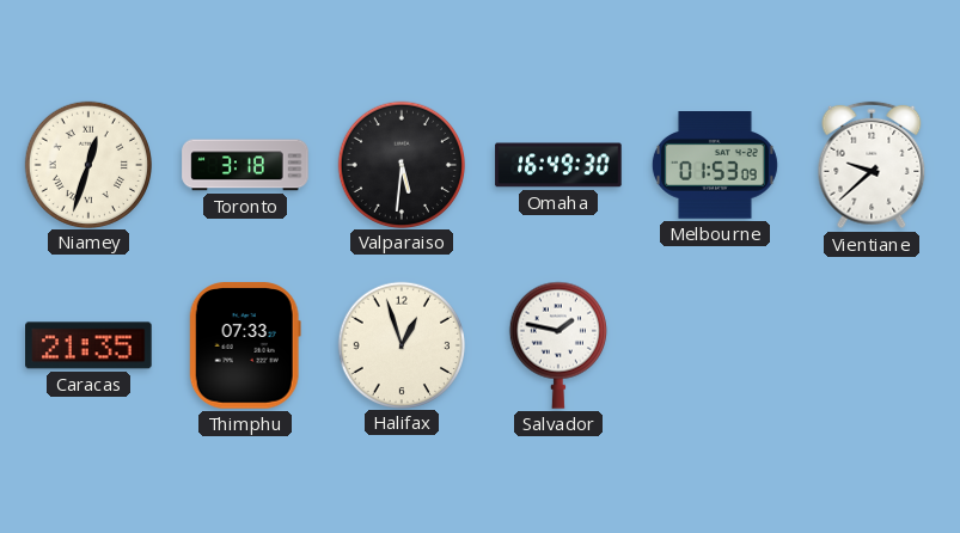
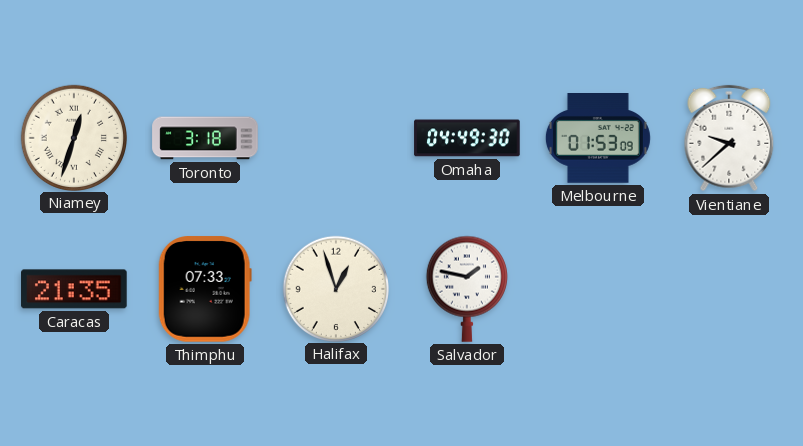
Valparaiso: 5:31 -> none (400, 164)
Omaha: 16:49 -> 04:49 (467, 138)
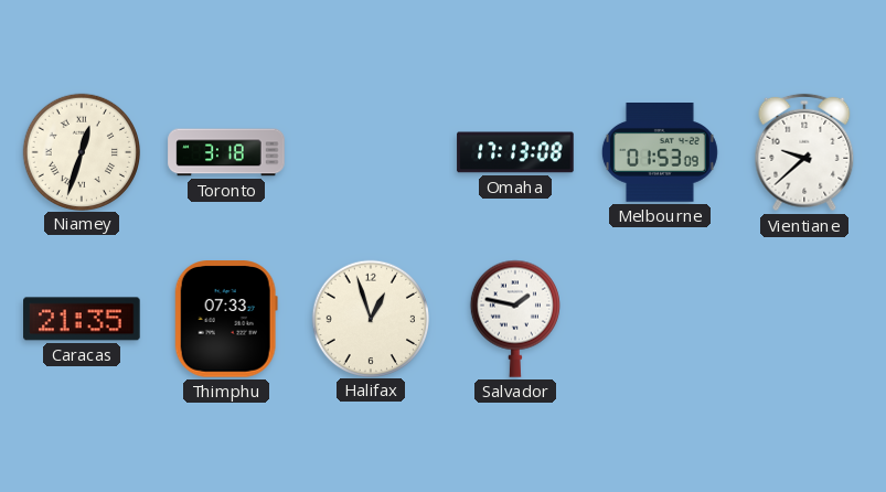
Omaha: 04:49 -> 17:13 (515, 152)
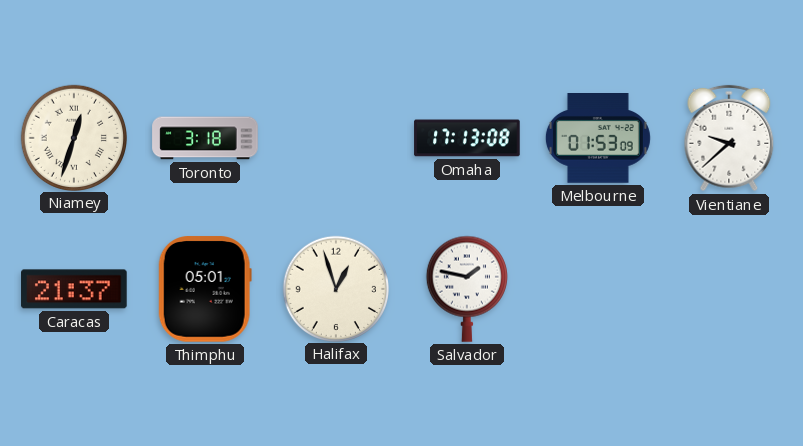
Caracas: 21:35 -> 21:37 (74, 289)
Thimphu: 07:33 -> 05:01 (205, 289)
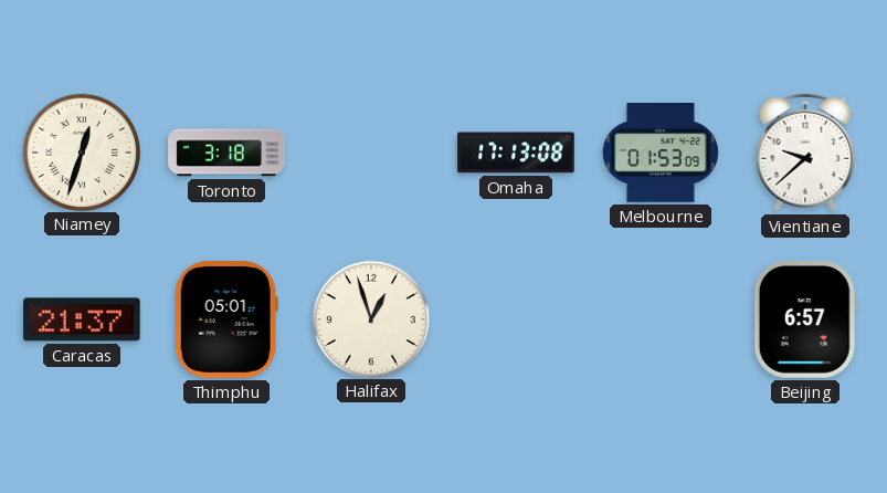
Salvador: 1:47 -> none (467, 289)
Beijing: none -> 6:57 (805, 319)
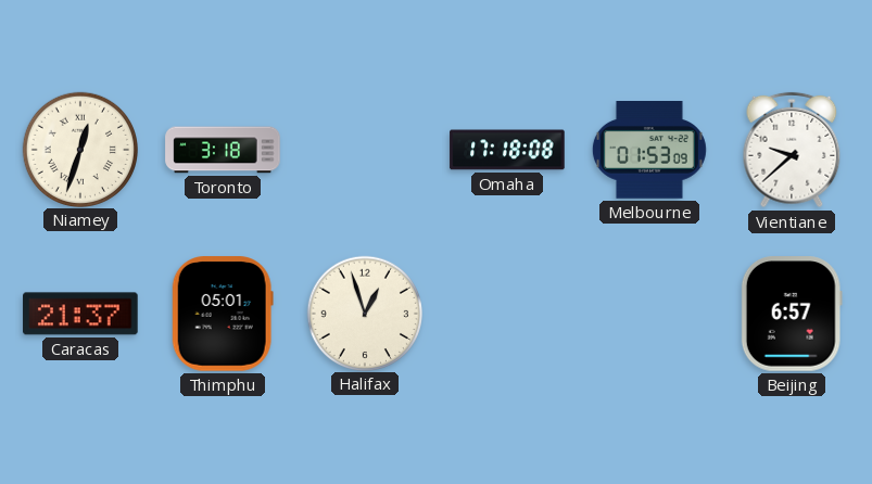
Omaha: 17:13 -> 17:18 (507, 150)
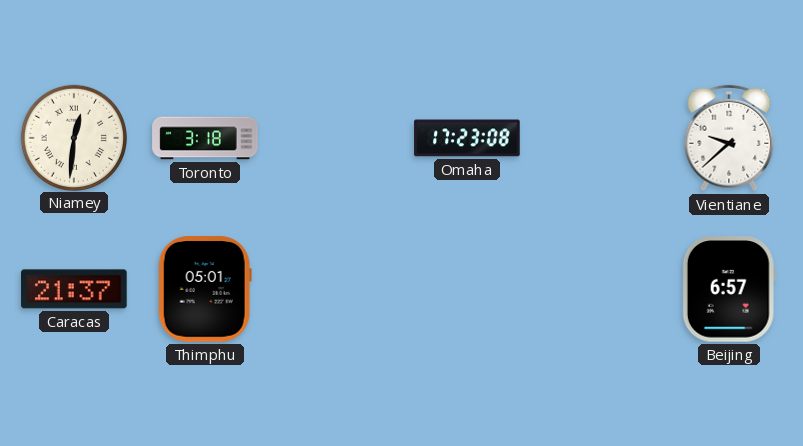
Niamey: 12:33 -> 12:31 (73, 137)
Omaha: 17:18 -> 17:23 (467, 138)
Melbourne: 01:53 -> none (649, 150)
Halifax: 12:57 -> none (364, 313)
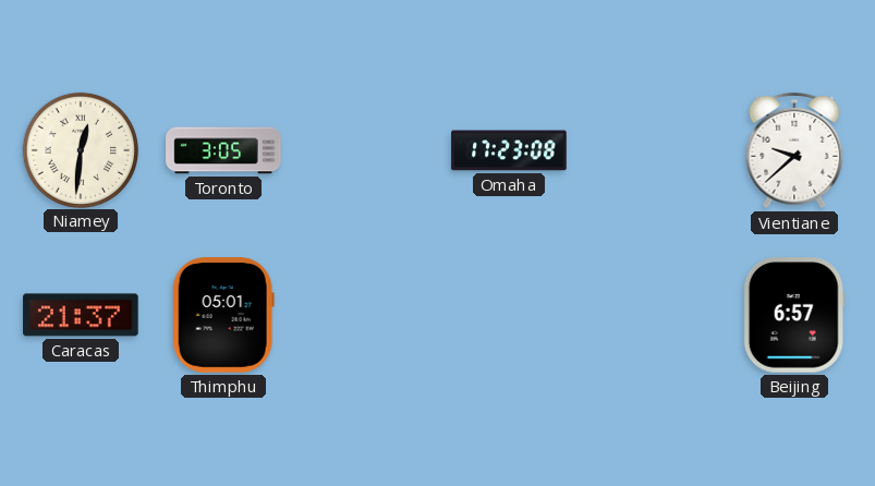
Toronto: 3:18 -> 3:05 (223, 150)
